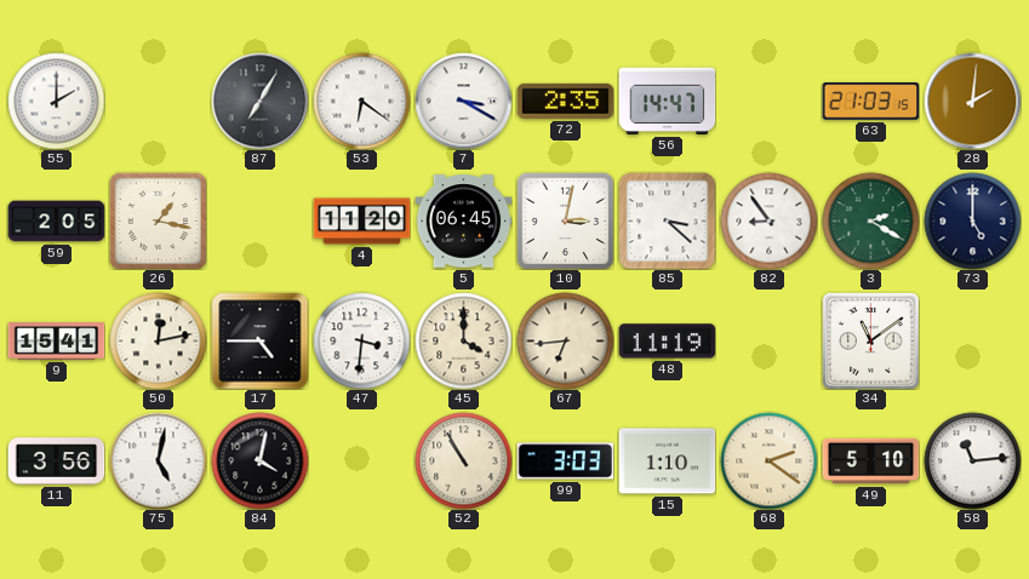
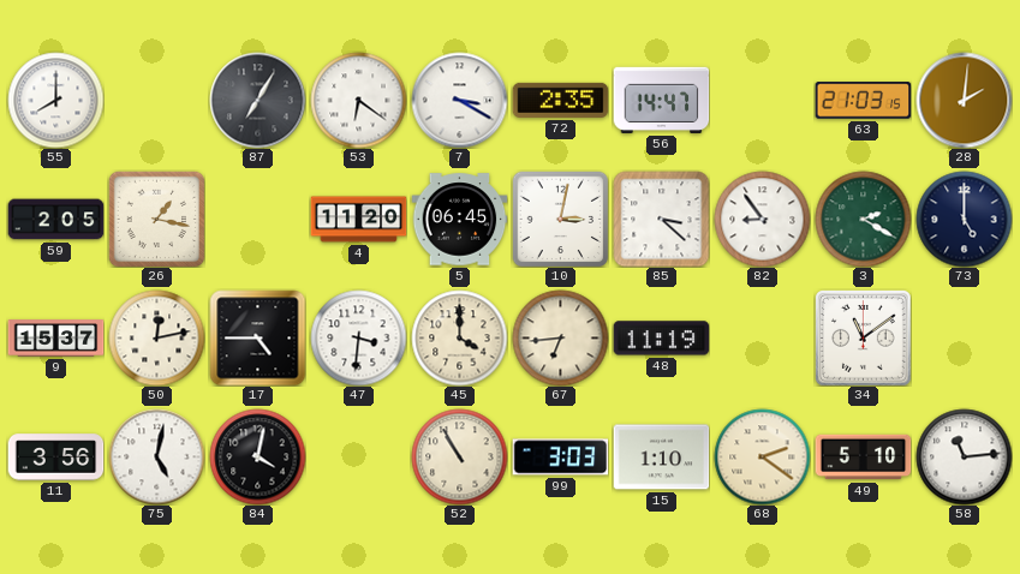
55: 2:00 -> 8:00 (55, 100)
9: 15:41 -> 15:37 (55, 339)
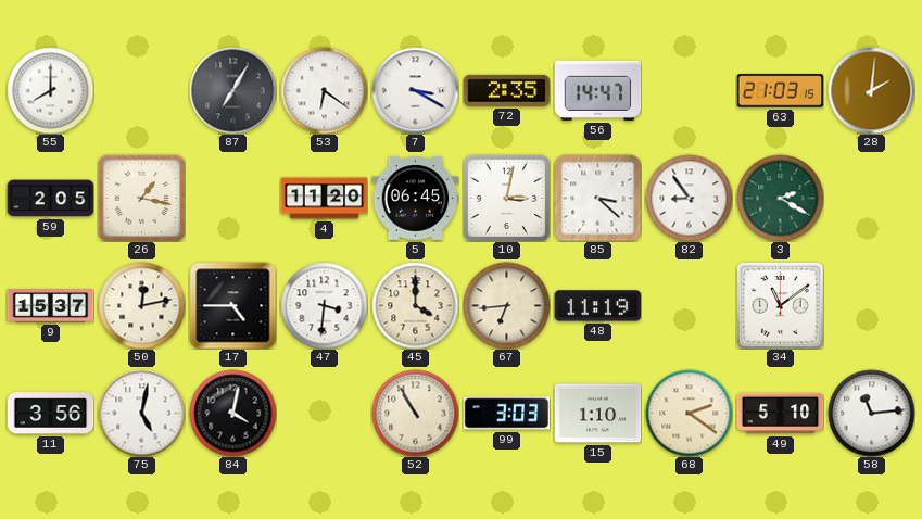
73: 5:00 -> none (964, 219)
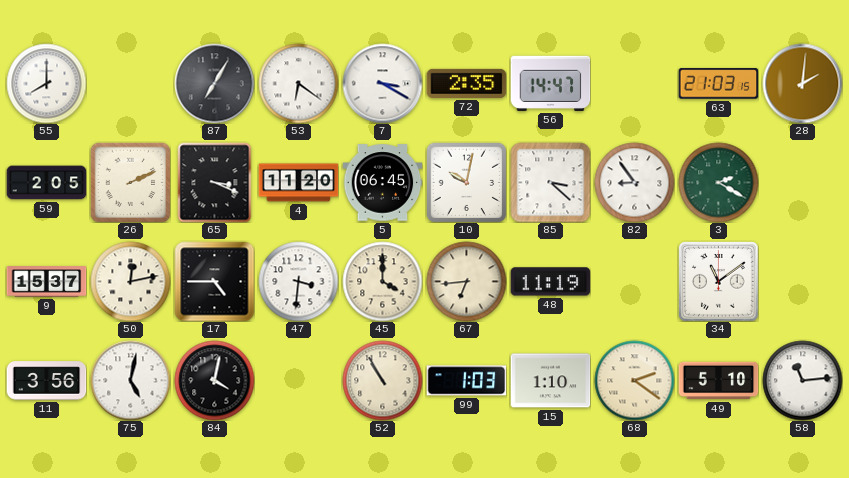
26: 1:17 -> 2:11 (130, 182)
65: none -> 3:19 (215, 182)
10: 3:02 -> 10:02 (466, 182)
99: 3:03 -> 1:03 (466, 381)
